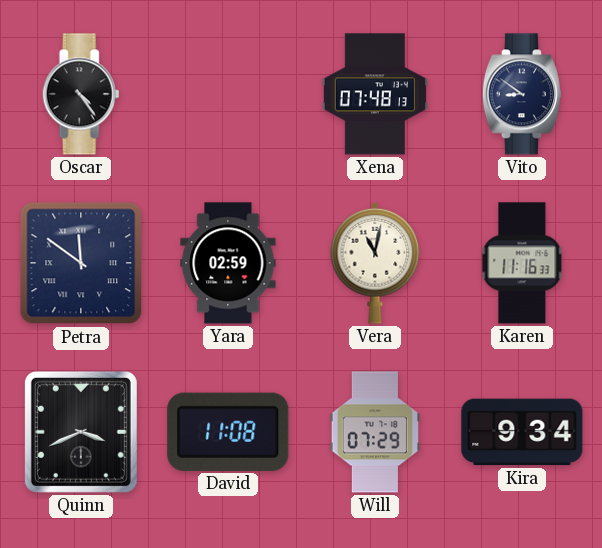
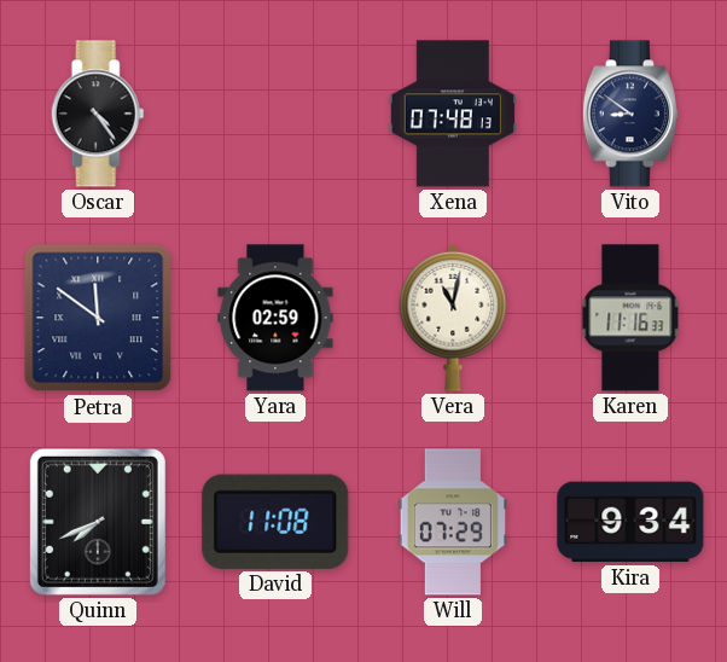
Quinn: 3:41 -> 7:41 (98, 522)
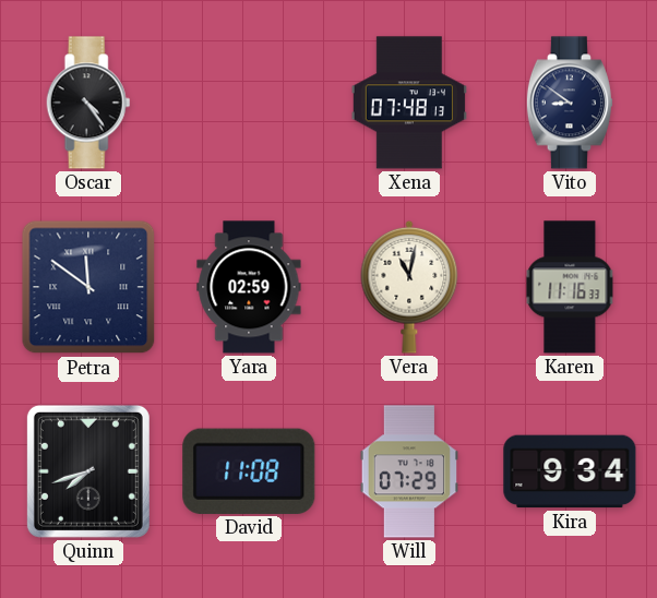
Quinn: 7:41 -> 7:42 (88, 471)
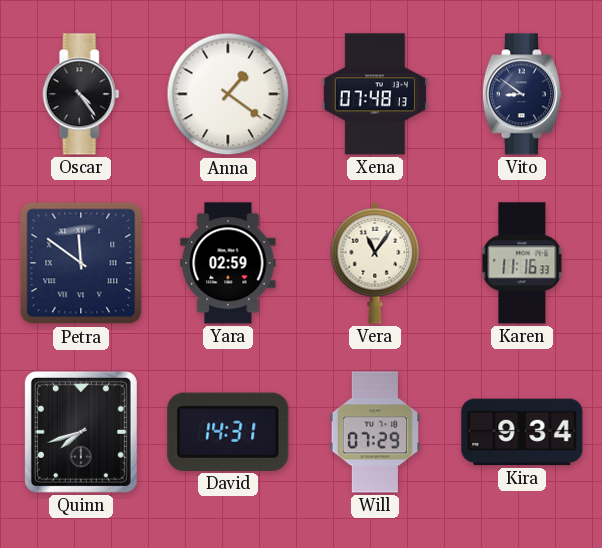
Anna: none -> 1:21 (228, 94)
Vera: 11:02 -> 11:06 (375, 263)
David: 11:08 -> 14:31 (228, 432)
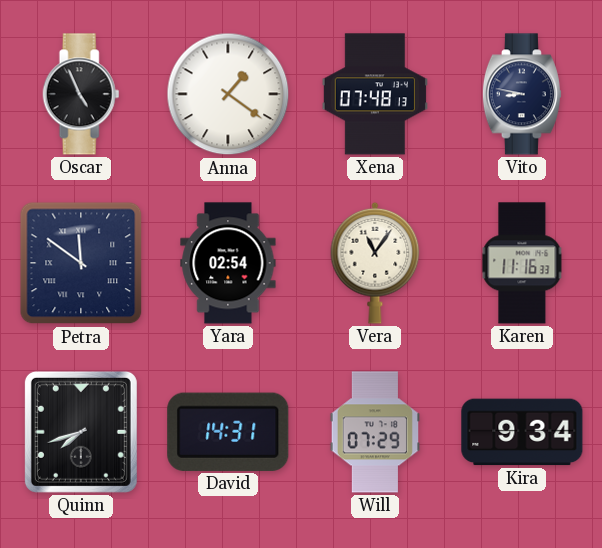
Oscar: 4:24 -> 4:56 (81, 94)
Vito: 8:51 -> 8:47 (522, 94)
Yara: 02:59 -> 02:54 (228, 263)
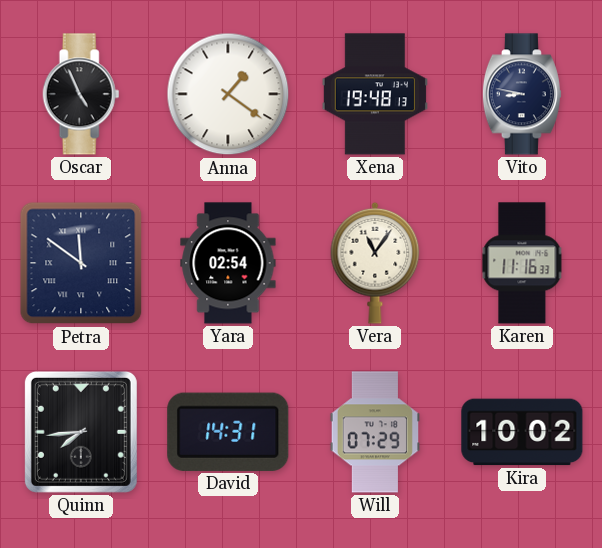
Xena: 07:48 -> 19:48 (375, 94)
Quinn: 7:42 -> 7:44 (81, 432)
Kira: 9:34 -> 10:02 (522, 432)
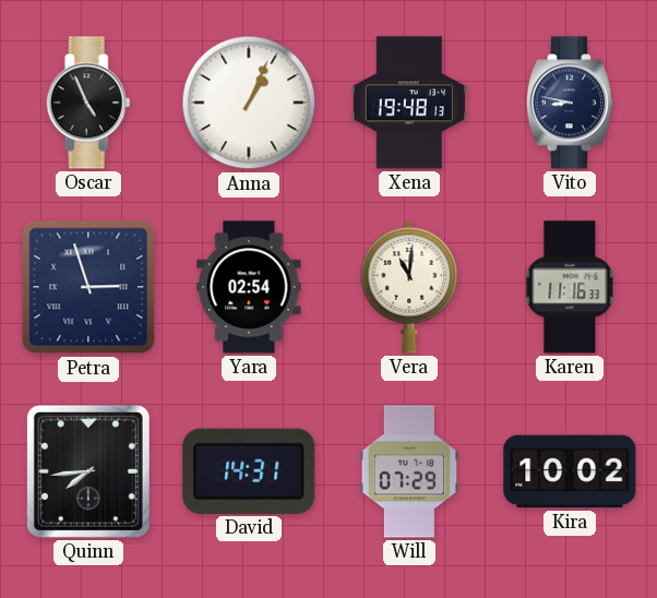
Anna: 1:21 -> 1:04 (249, 103)
Petra: 11:51 -> 2:57 (88, 287)
Vera: 11:06 -> 11:01 (409, 287)
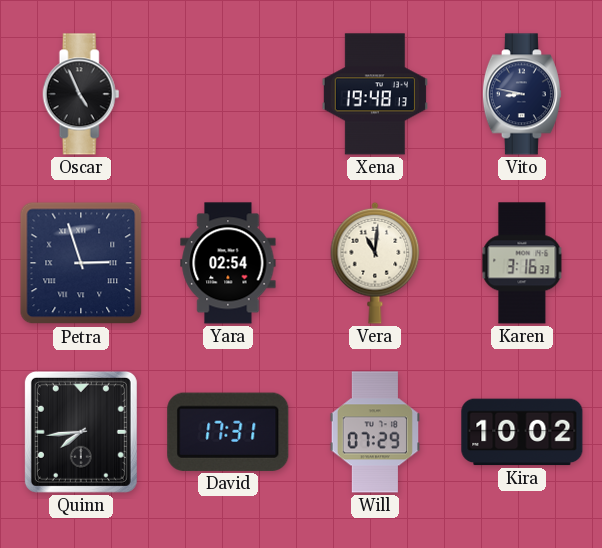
Anna: 1:04 -> none (249, 103)
Karen: 11:16 -> 3:16 (522, 263)
David: 14:31 -> 17:31 (228, 432)
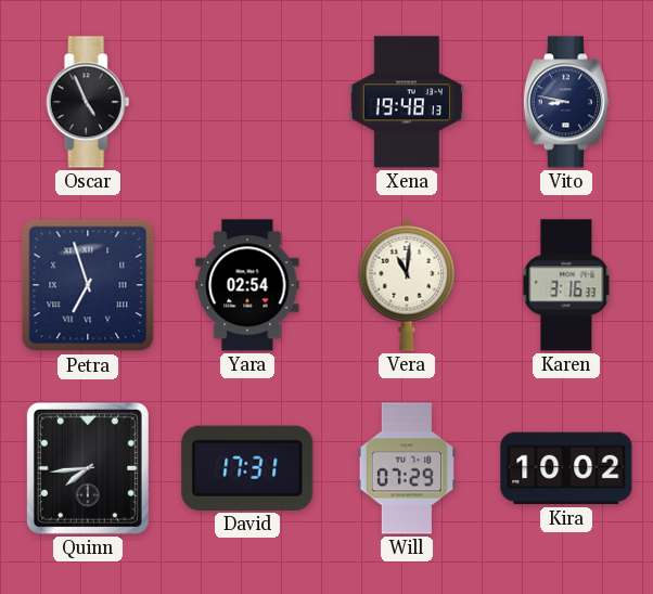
Petra: 2:57 -> 6:57 (88, 285)
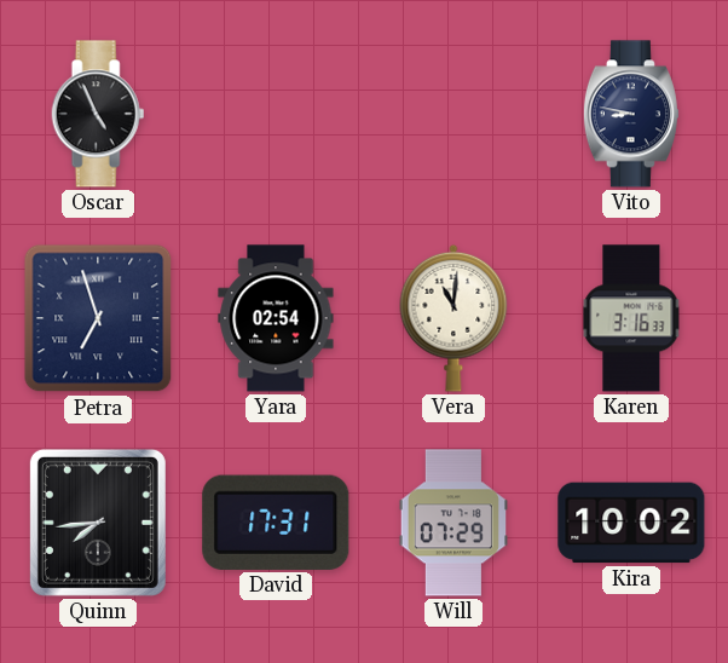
Xena: 19:48 -> none (407, 102)
